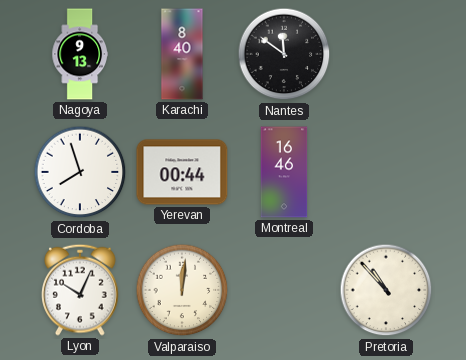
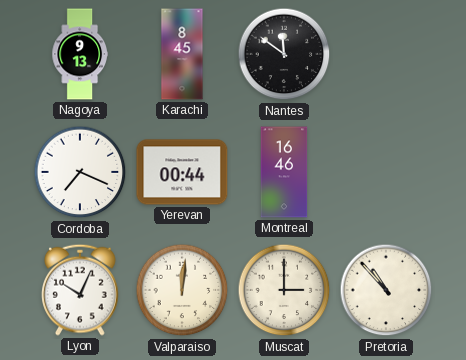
Karachi: 8:40 -> 8:45 (182, 54)
Cordoba: 7:57 -> 7:19 (80, 172)
Muscat: none -> 3:00 (284, 290)
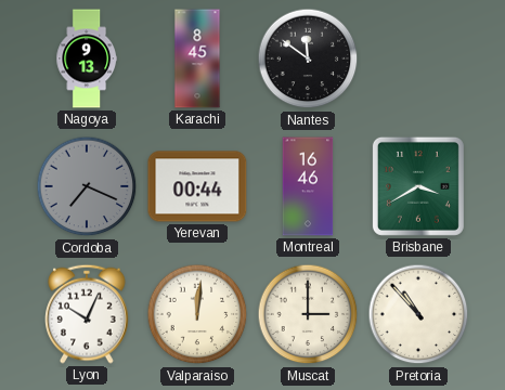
Cordoba dial: white -> grey (87, 186)
Brisbane: none -> 3:40 (418, 186)
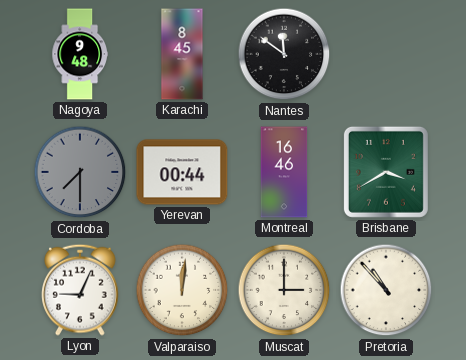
Nagoya: 9:13 -> 9:48 (79, 54)
Cordoba: 7:19 -> 7:30 (80, 172)
Lyon: 10:04 -> 9:04 (81, 290)
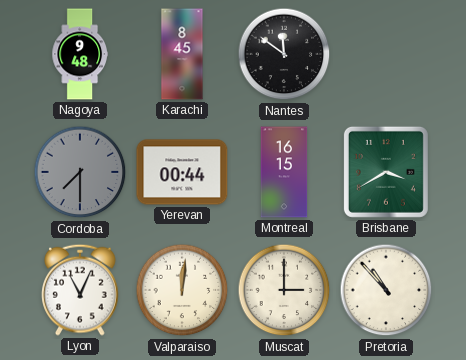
Montreal: 16:46 -> 16:15 (284, 172)
Lyon: 9:04 -> 11:04 (81, 290)
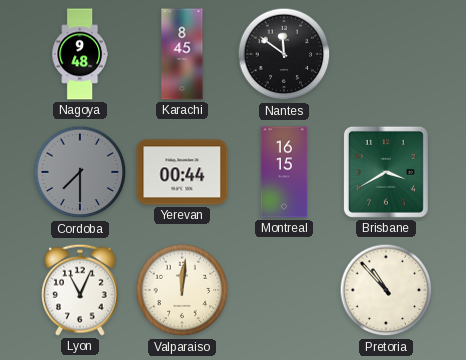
Muscat: 3:00 -> none (284, 290)
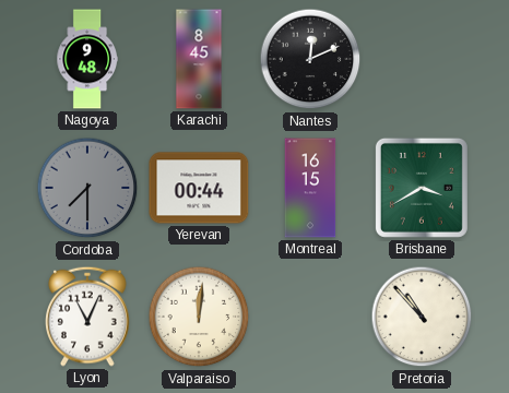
Nantes: 11:51 -> 12:11 (310, 59)
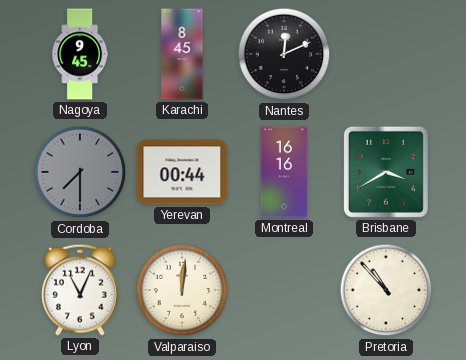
Nagoya: 9:48 -> 9:45 (79, 54)
Montreal: 16:15 -> 16:16 (284, 172)
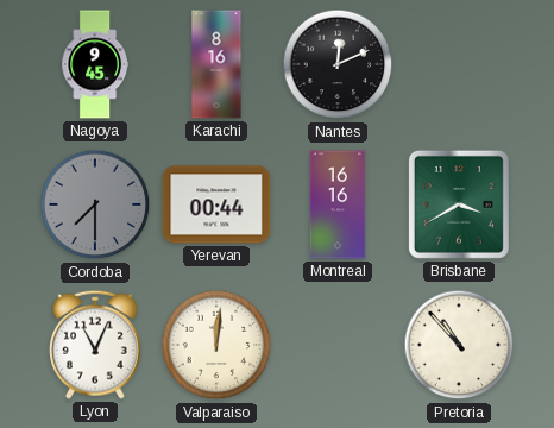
Karachi: 8:45 -> 8:16 (216, 64)
